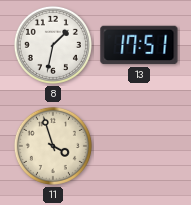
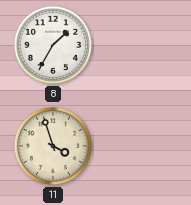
8: 1:32 -> 1:35 (53, 45)
13: 17:51 -> none (139, 45)
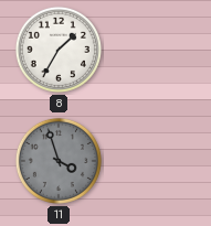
11 dial: cream -> grey (59, 161)
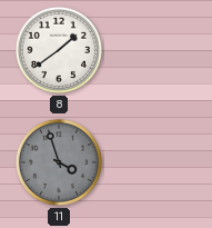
8: 1:35 -> 1:39 (59, 50)
